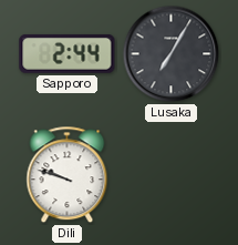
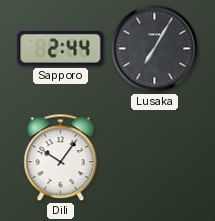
Dili: 9:48 -> 10:06 (61, 158)
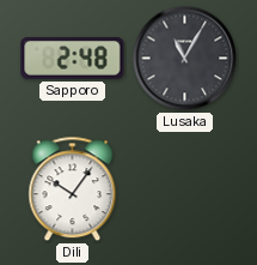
Sapporo: 2:44 -> 2:48 (73, 58)
Lusaka: 7:05 -> 11:05 (185, 59)
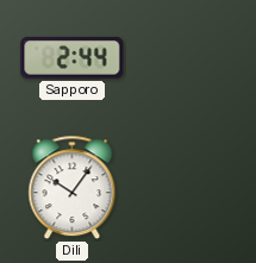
Sapporo: 2:48 -> 2:44 (73, 57)
Lusaka: 11:05 -> none (185, 59)
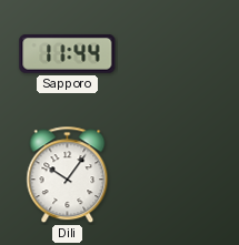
Sapporo: 2:44 -> 11:44 (68, 53)
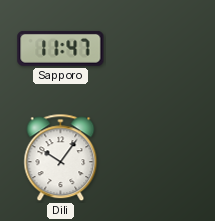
Sapporo: 11:44 -> 11:47 (61, 48)
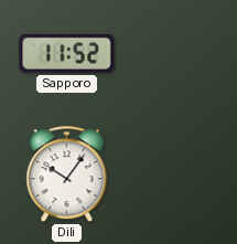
Sapporo: 11:47 -> 11:52 (67, 53)
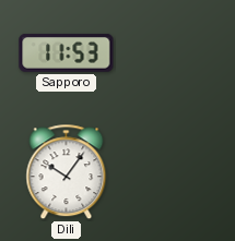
Sapporo: 11:52 -> 11:53 (67, 52)
